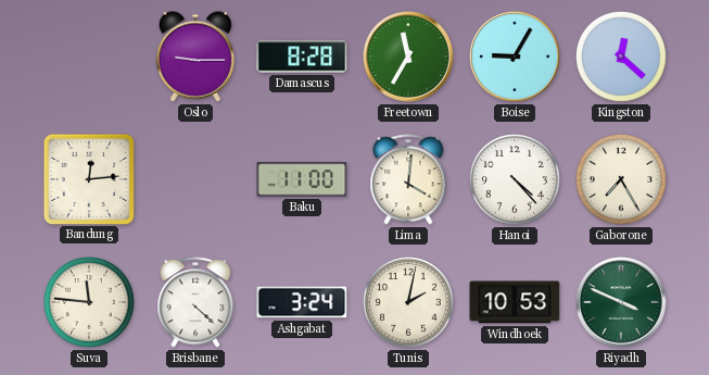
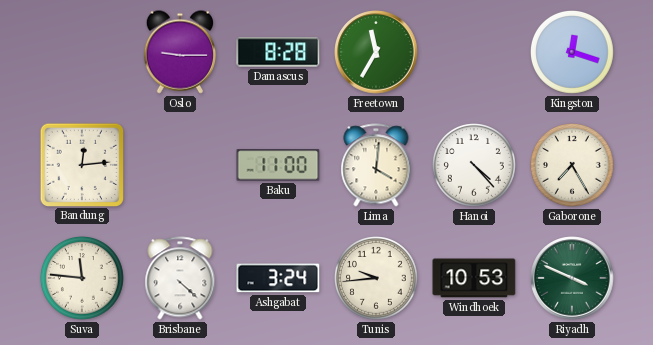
Boise: 9:05 -> none (515, 57)
Kingston: 12:22 -> 12:18 (573, 53)
Tunis: 2:02 -> 9:44 (377, 279)
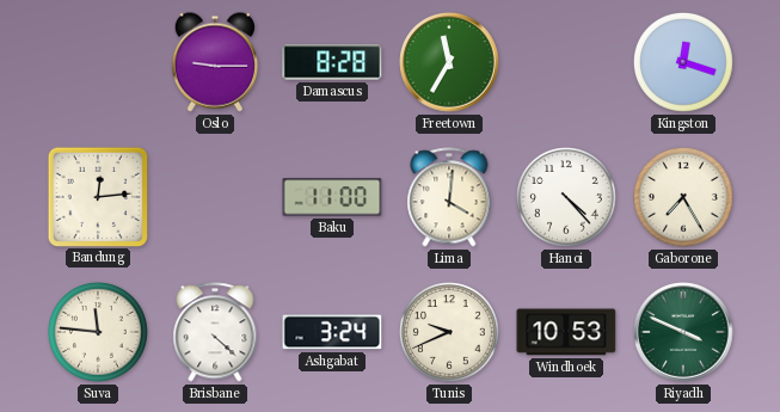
Tunis: 9:44 -> 9:41 (450, 333)
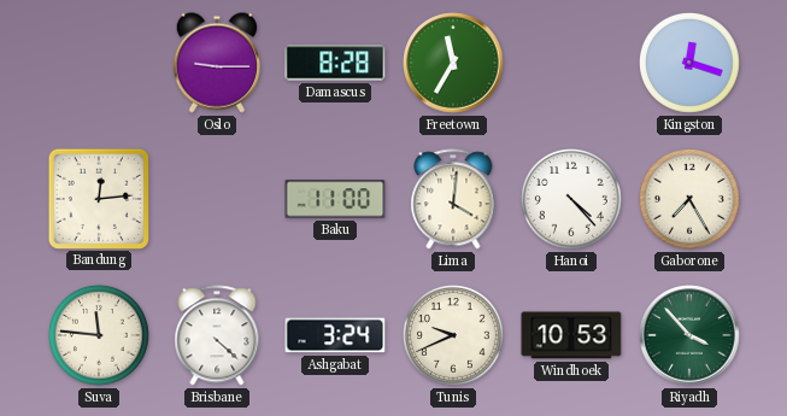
Riyadh: 3:49 -> 3:53 (689, 335)
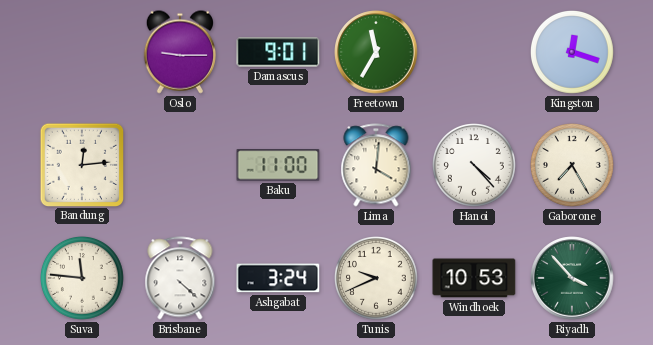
Damascus: 8:28 -> 9:01 (278, 52)
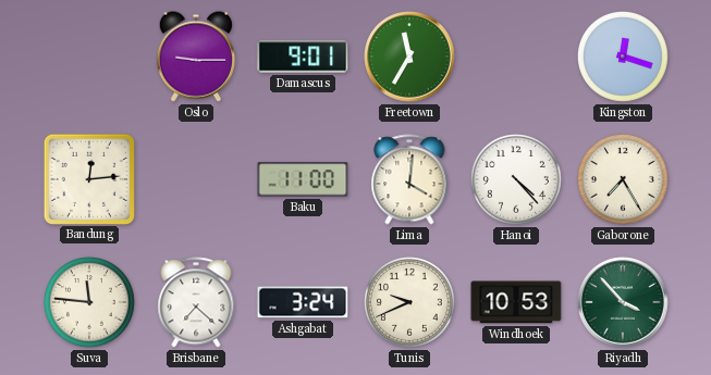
Brisbane: 4:22 -> 7:22 (196, 302)
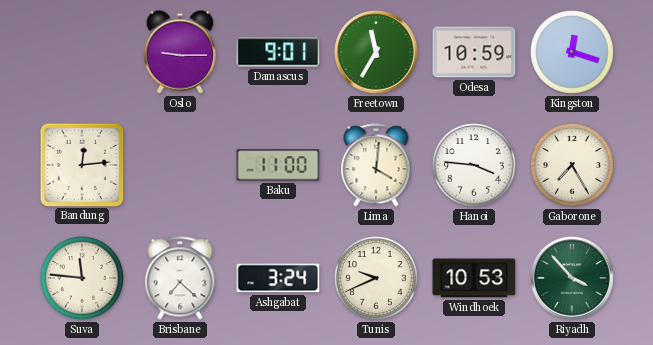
Odesa: none -> 10:59 (474, 52)
Hanoi: 4:23 -> 3:46 (475, 166)
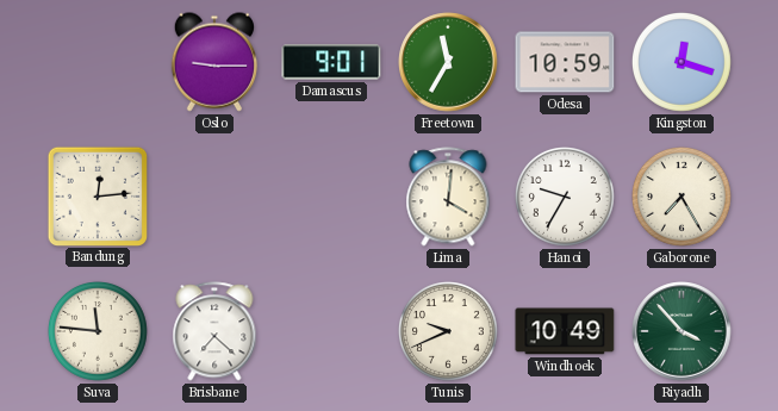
Baku: 11:00 -> none (278, 165)
Hanoi: 3:46 -> 9:35 (566, 198)
Ashgabat: 3:24 -> none (278, 278)
Windhoek: 10:53 -> 10:49 (565, 331)
